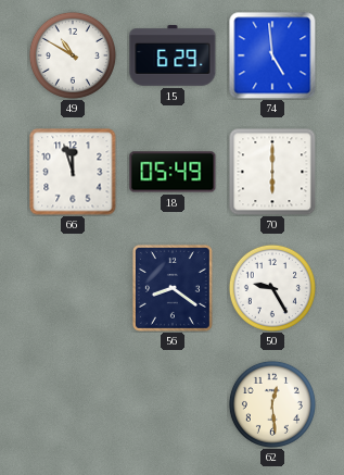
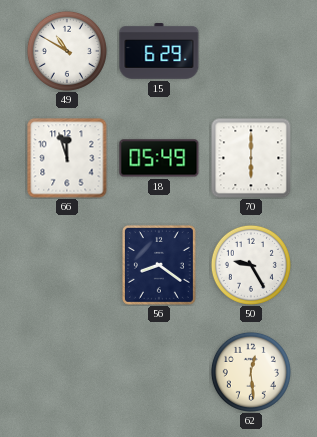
74: 4:59 -> none (272, 55)
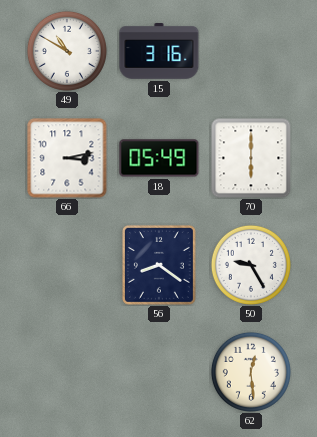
15: 6:29 -> 3:16 (159, 52)
66: 11:57 -> 3:13 (67, 158)
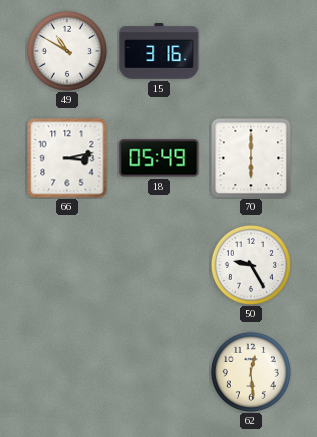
56: 8:21 -> none (159, 265)
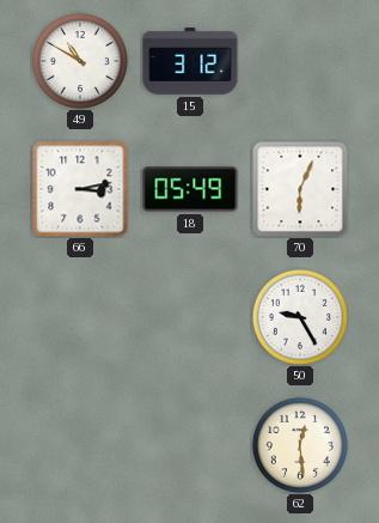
15: 3:16 -> 3:12 (190, 62)
70: 6:00 -> 6:04 (300, 189)
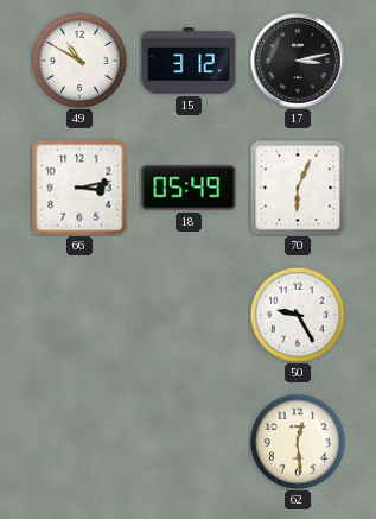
17: none -> 3:13 (299, 62)
